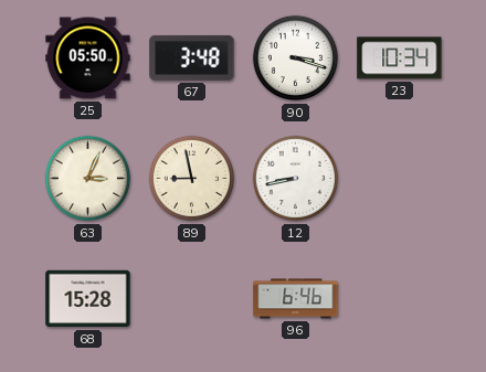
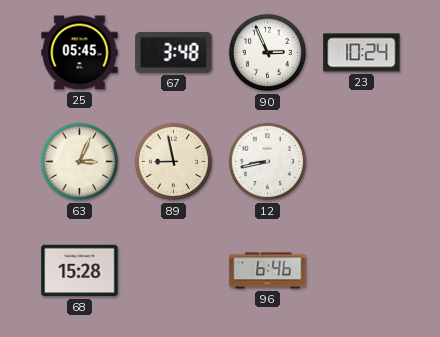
25: 05:50 -> 05:45 (80, 53)
90: 3:18 -> 2:56 (268, 53)
23: 10:34 -> 10:24 (362, 53)
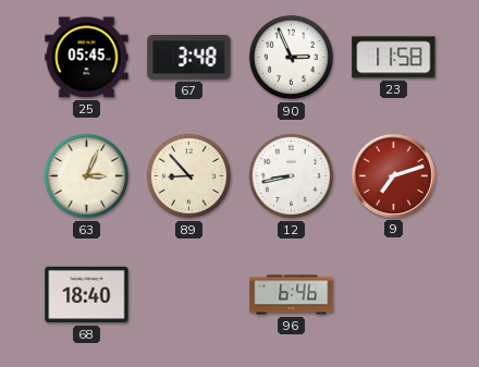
23: 10:24 -> 11:58 (394, 58)
89: 8:58 -> 8:53 (189, 176)
9: none -> 7:12 (393, 175)
68: 15:28 -> 18:40 (87, 295)
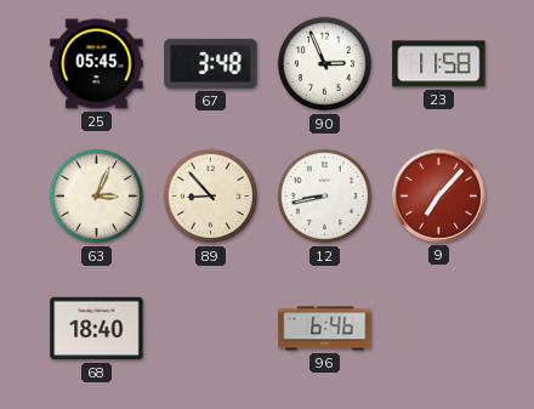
9: 7:12 -> 7:07 (438, 195)
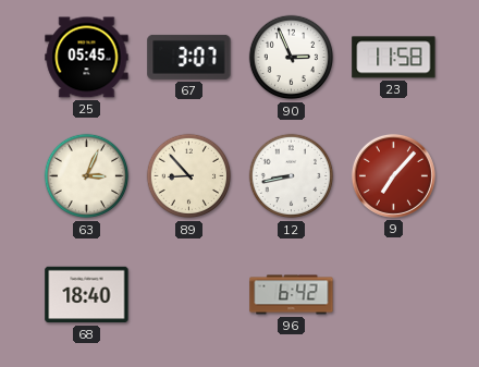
67: 3:48 -> 3:07 (189, 57)
96: 6:46 -> 6:42 (292, 295)
